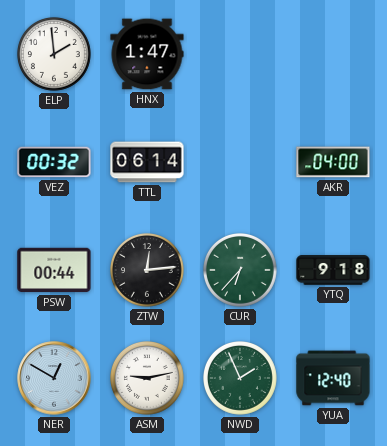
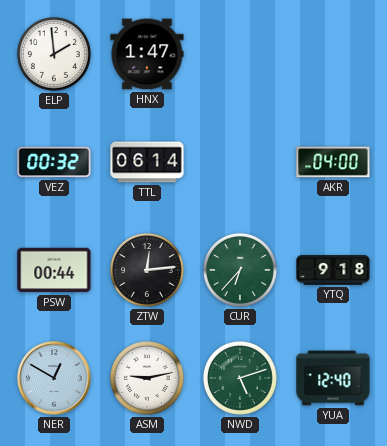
NWD: 1:56 -> 5:12 (241, 379)
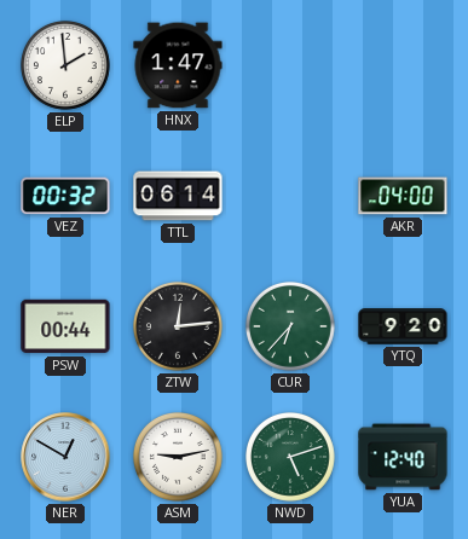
YTQ: 9:18 -> 9:20 (403, 326)
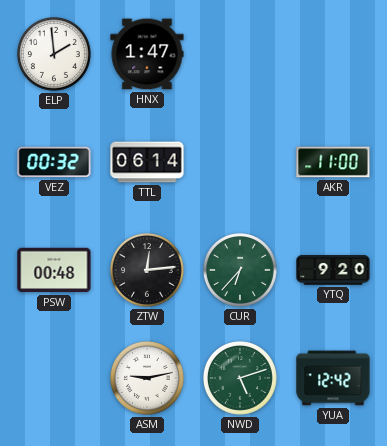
AKR: 04:00 -> 11:00 (333, 162)
PSW: 00:44 -> 00:48 (54, 270)
NER: 12:50 -> none (65, 457)
YUA: 12:40 -> 12:42 (333, 378)
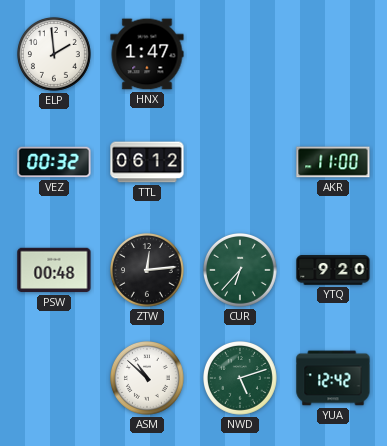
TTL: 06:14 -> 06:12 (147, 162)
ASM: 9:13 -> 10:52 (148, 379)
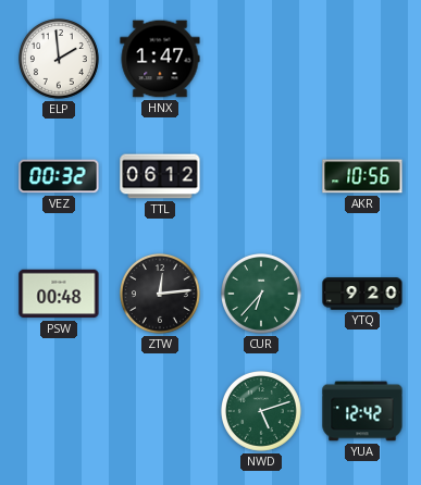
AKR: 11:00 -> 10:56 (362, 176)
ASM: 10:52 -> none (148, 379)
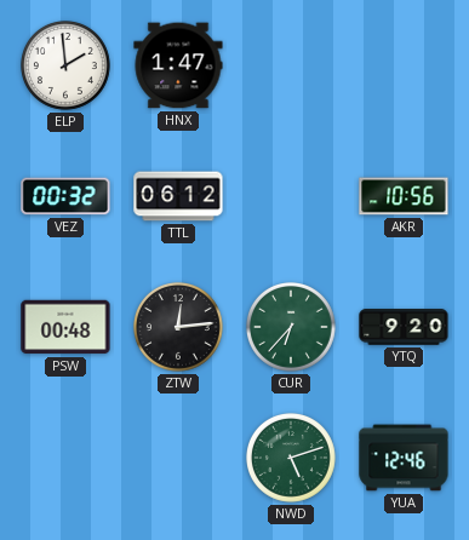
YUA: 12:42 -> 12:46 (404, 458)
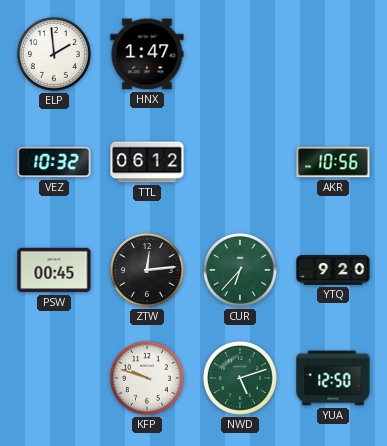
VEZ: 00:32 -> 10:32 (54, 162)
PSW: 00:48 -> 00:45 (54, 270)
KFP: none -> 9:48 (148, 379)
YUA: 12:46 -> 12:50 (333, 378)
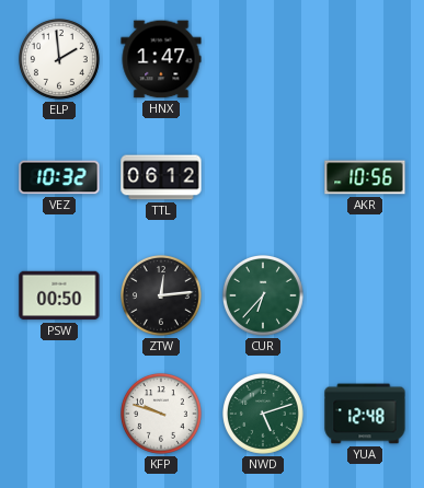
PSW: 00:45 -> 00:50 (59, 295)
YTQ: 9:20 -> none (333, 270)
YUA: 12:50 -> 12:48 (365, 414)
